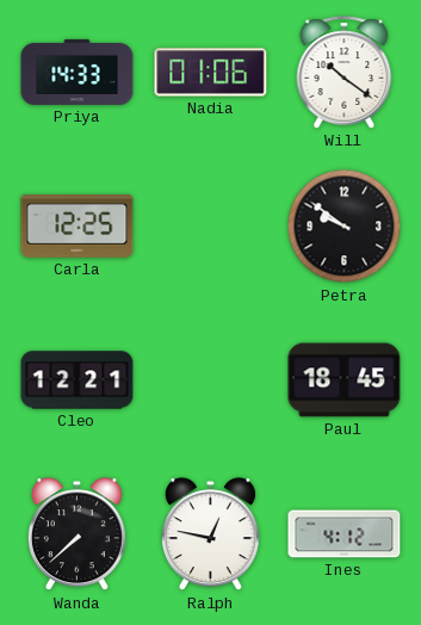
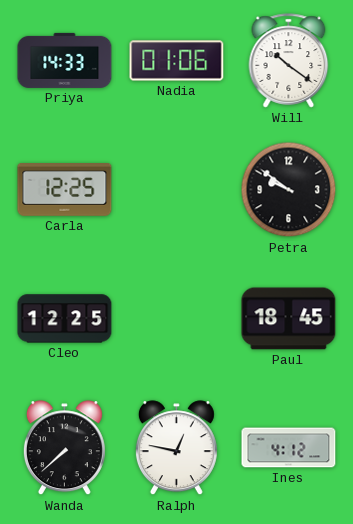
Cleo: 12:21 -> 12:25 (65, 319)
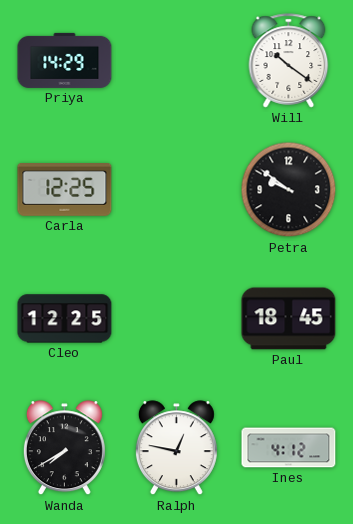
Priya: 14:33 -> 14:29 (65, 60)
Nadia: 01:06 -> none (177, 61)
Wanda: 7:38 -> 7:40 (64, 448)
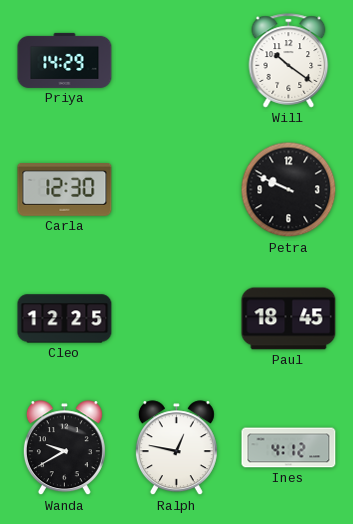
Carla: 12:25 -> 12:30 (65, 190)
Petra: 9:51 -> 9:49 (289, 190)
Wanda: 7:40 -> 9:40 (64, 448)
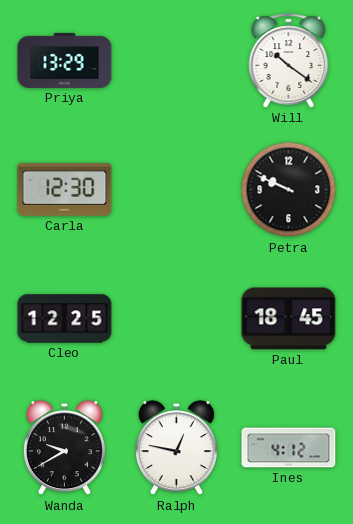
Priya: 14:29 -> 13:29 (65, 60)
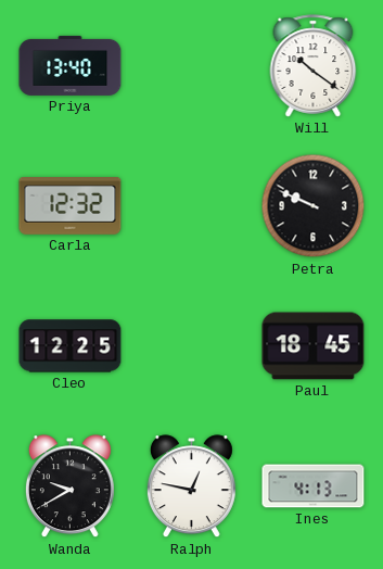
Priya: 13:29 -> 13:40 (71, 65)
Carla: 12:30 -> 12:32 (71, 206)
Ines: 4:12 -> 4:13 (314, 486)
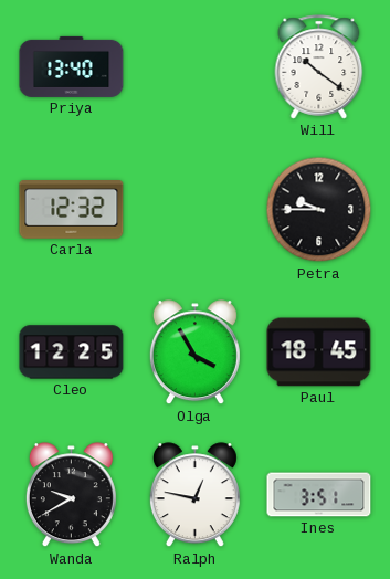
Petra: 9:49 -> 9:45 (319, 210)
Olga: none -> 3:55 (194, 352)
Ines: 4:13 -> 3:51 (319, 495)
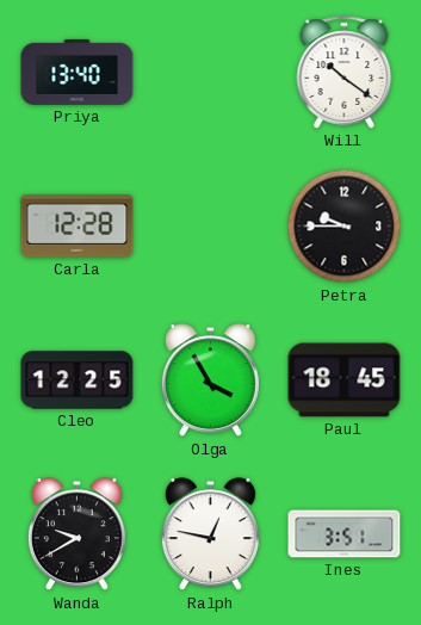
Carla: 12:32 -> 12:28 (78, 227)
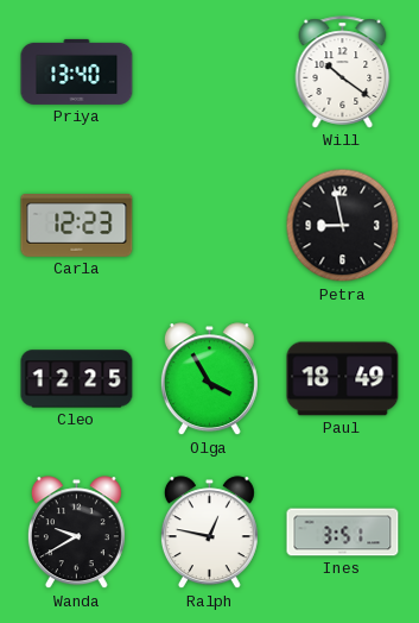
Carla: 12:28 -> 12:23 (77, 226)
Petra: 9:45 -> 8:58 (343, 226)
Paul: 18:45 -> 18:49 (343, 379)
